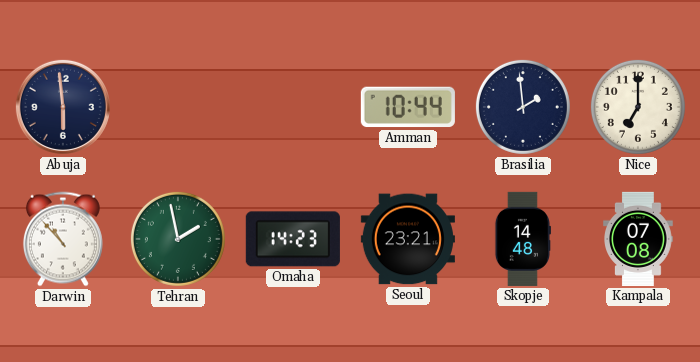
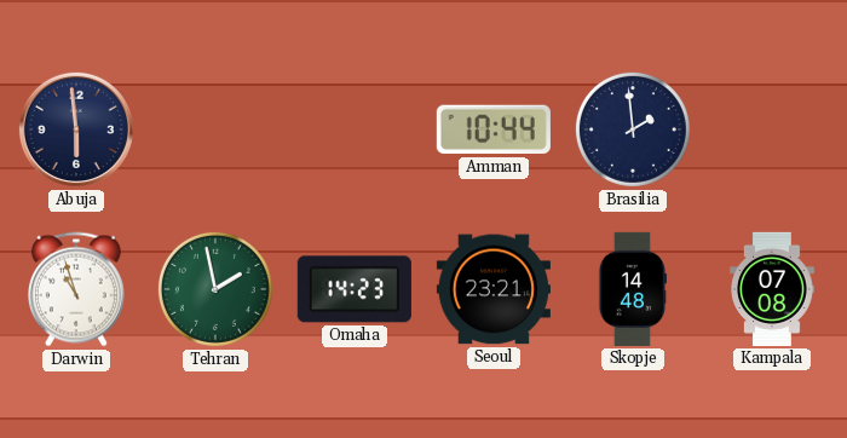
Nice: 7:00 -> none (638, 107)
Darwin: 10:53 -> 10:57 (76, 289)
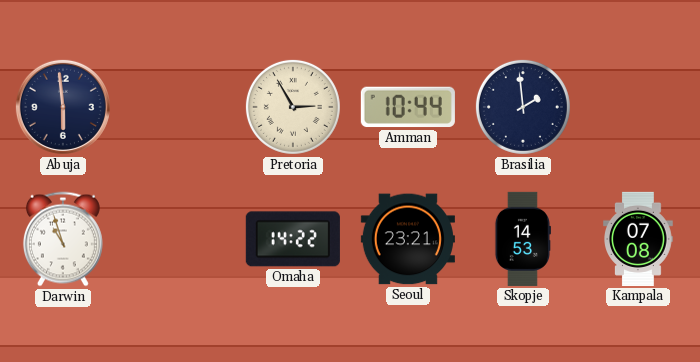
Pretoria: none -> 2:55 (293, 107)
Tehran: 1:58 -> none (215, 289)
Omaha: 14:23 -> 14:22 (293, 239)
Skopje: 14:48 -> 14:53 (522, 239)
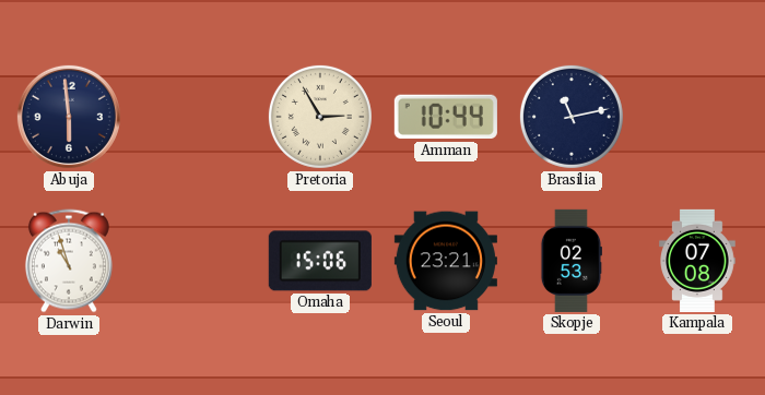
Brasilia: 1:59 -> 11:13 (572, 117)
Omaha: 14:22 -> 15:06 (320, 261)
Skopje: 14:53 -> 02:53 (570, 261)
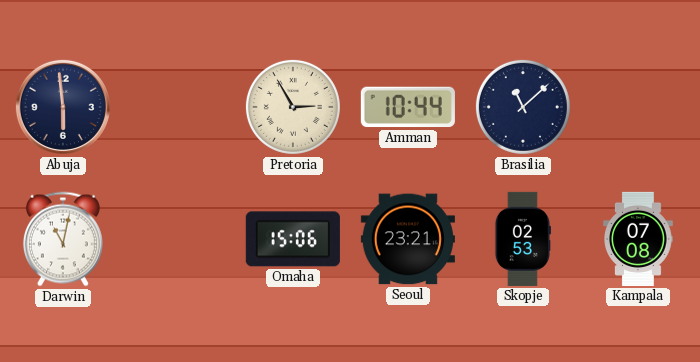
Brasilia: 11:13 -> 11:08 (523, 107)
Darwin: 10:57 -> 11:02 (63, 239)
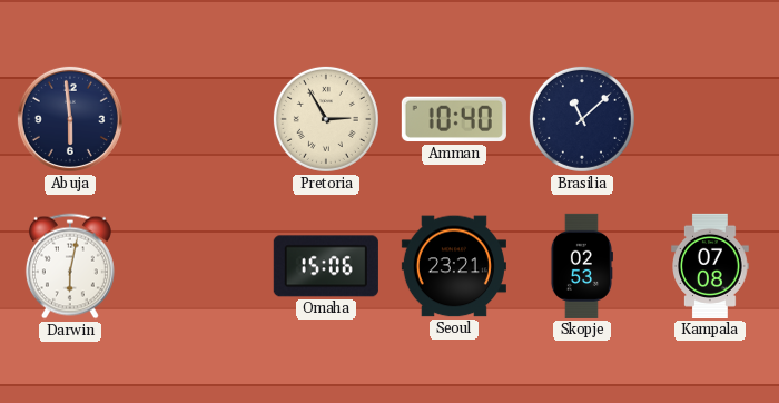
Amman: 10:44 -> 10:40 (454, 119)
Darwin: 11:02 -> 6:02 (70, 266)
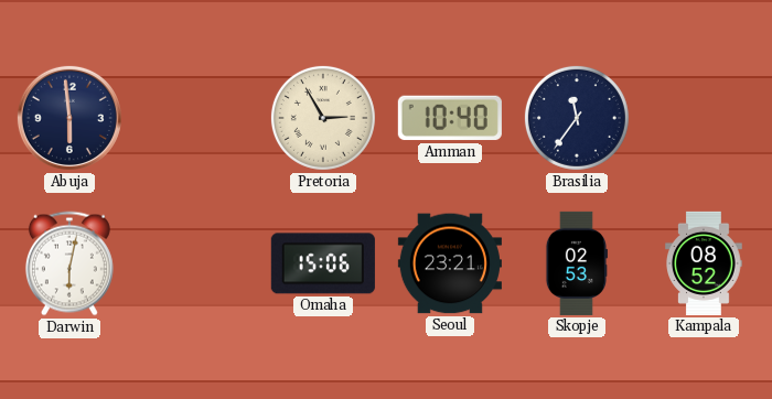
Brasilia: 11:08 -> 11:36 (577, 118)
Kampala: 07:08 -> 08:52 (704, 263)
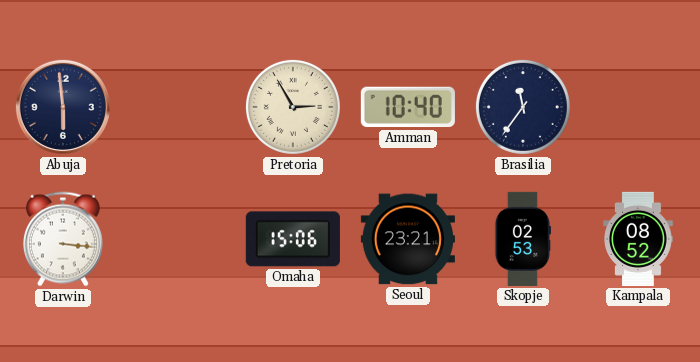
Darwin: 6:02 -> 3:16 (63, 239)
